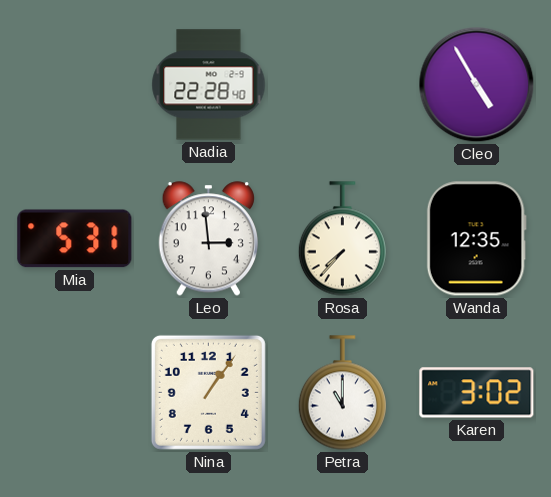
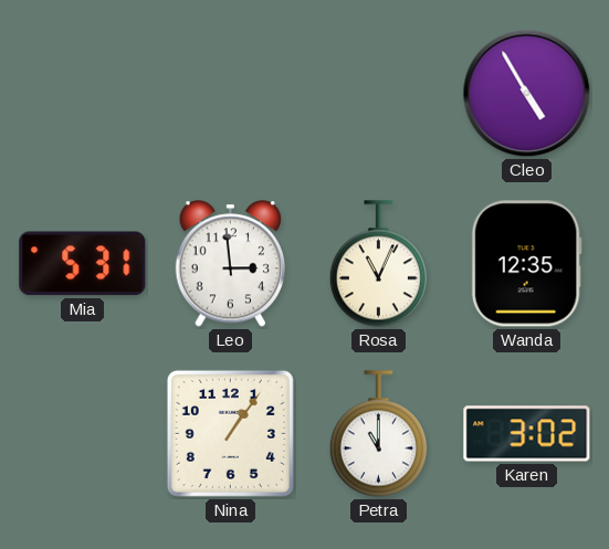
Nadia: 22:28 -> none (209, 85)
Rosa: 7:37 -> 11:04 (378, 264)
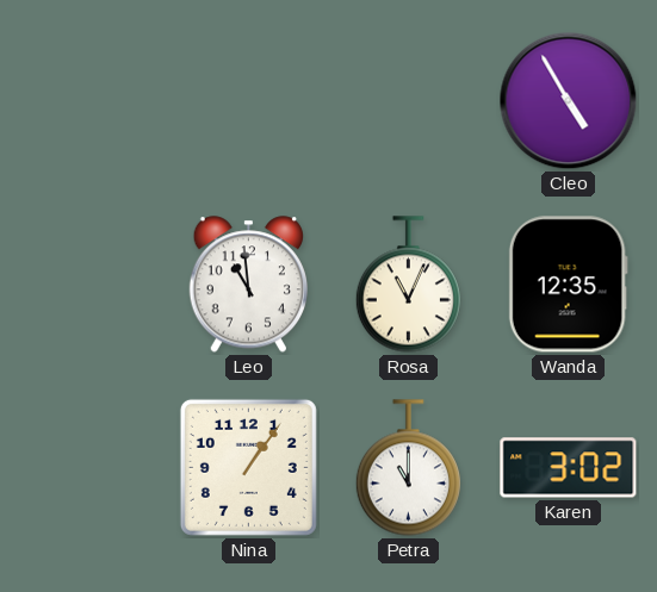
Mia: 5:31 -> none (83, 264)
Leo: 2:59 -> 10:59 (248, 285)
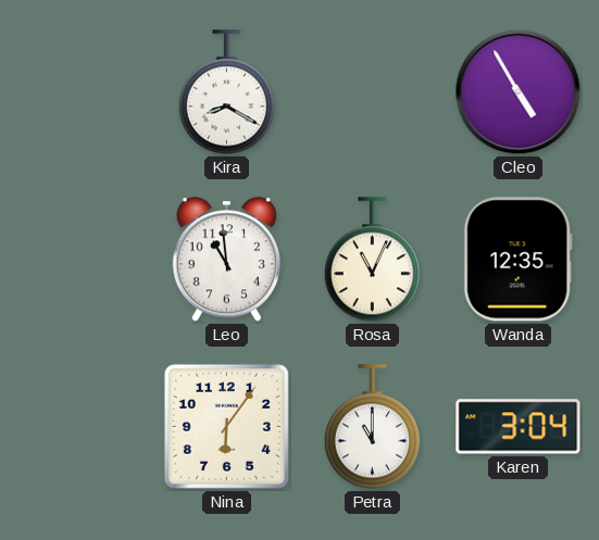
Kira: none -> 8:20 (226, 92)
Nina: 1:06 -> 6:06 (226, 426)
Karen: 3:02 -> 3:04 (519, 427)
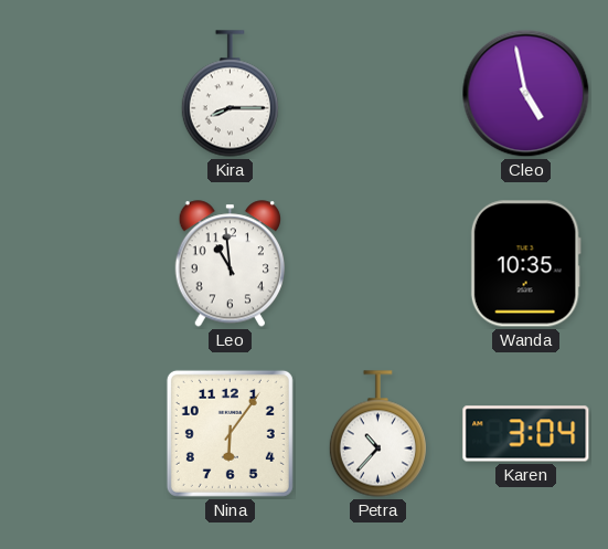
Kira: 8:20 -> 8:15 (230, 94)
Cleo: 4:55 -> 4:58 (526, 94)
Rosa: 11:04 -> none (372, 260)
Wanda: 12:35 -> 10:35 (525, 264)
Petra: 11:00 -> 10:37 (377, 434)
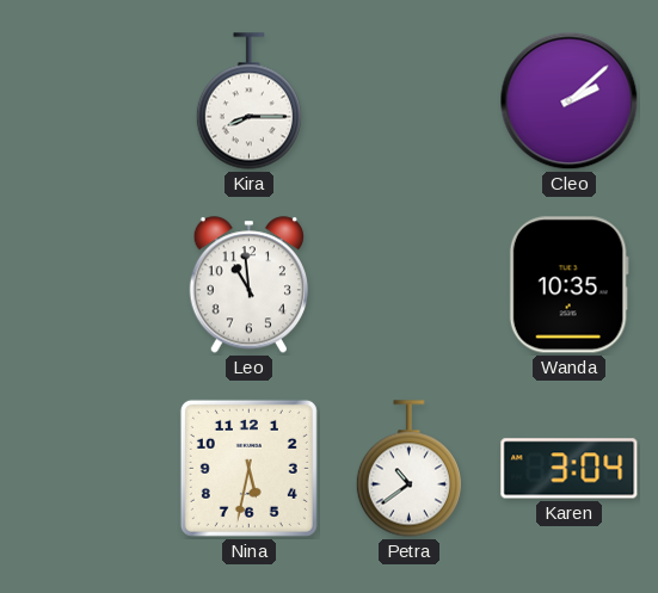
Cleo: 4:58 -> 2:08 (570, 101)
Nina: 6:06 -> 5:32 (248, 468)
Petra: 10:37 -> 10:39 (408, 469)
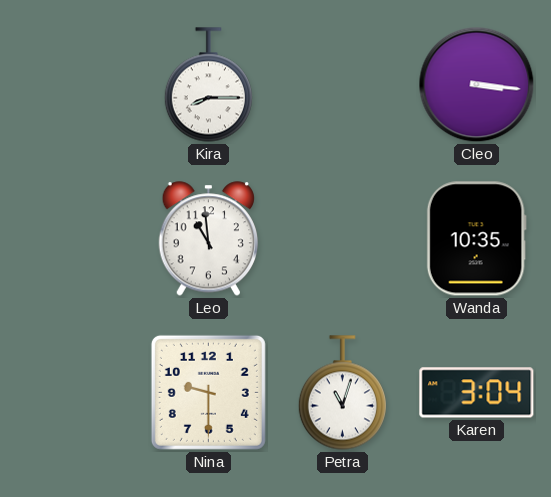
Cleo: 2:08 -> 3:16 (477, 85)
Nina: 5:32 -> 9:30 (208, 392)
Petra: 10:39 -> 11:03 (342, 393)
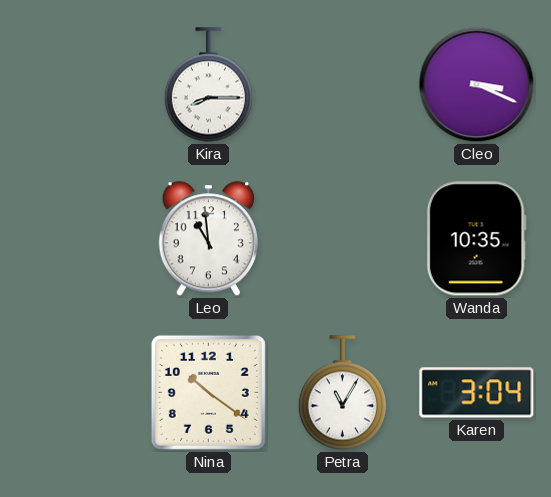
Cleo: 3:16 -> 3:19 (477, 85)
Nina: 9:30 -> 10:21 (208, 392)
Petra: 11:03 -> 11:05 (342, 393)
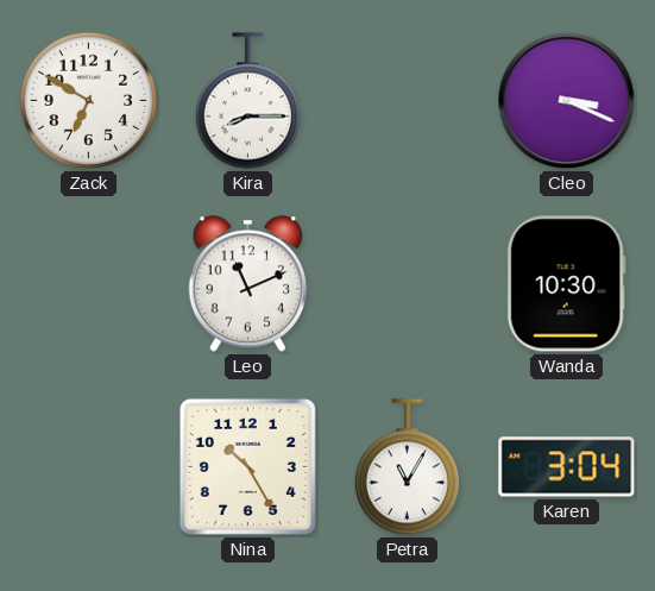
Zack: none -> 6:50 (88, 100)
Leo: 10:59 -> 11:11 (247, 284)
Wanda: 10:35 -> 10:30 (566, 284)
Nina: 10:21 -> 10:25 (247, 466)
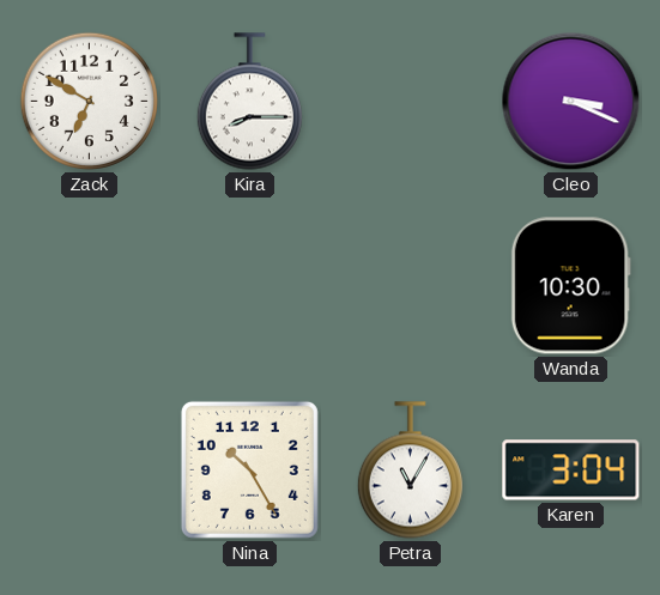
Leo: 11:11 -> none (247, 284)
